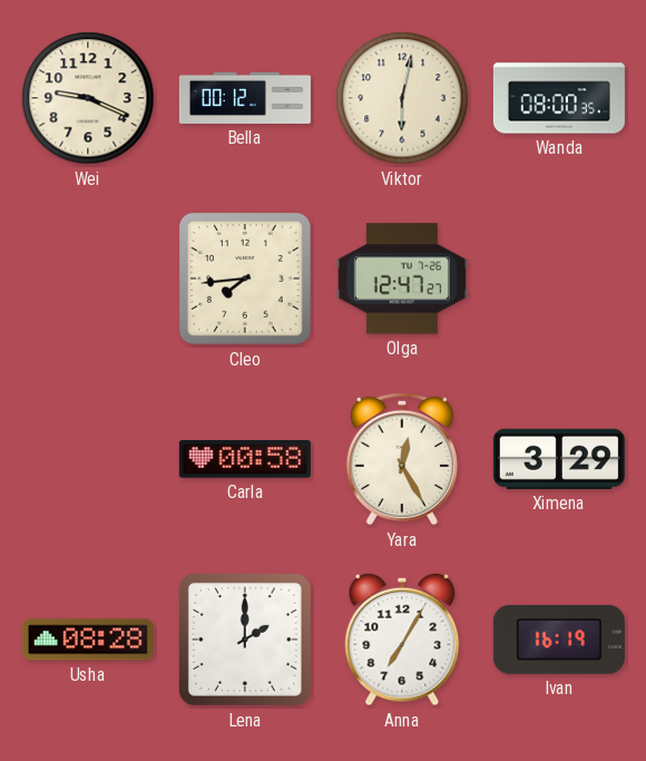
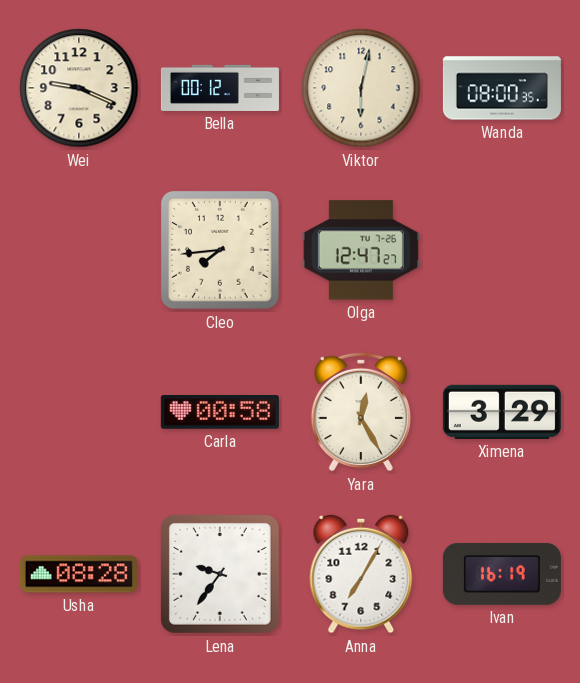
Lena: 2:00 -> 9:36 (220, 574)
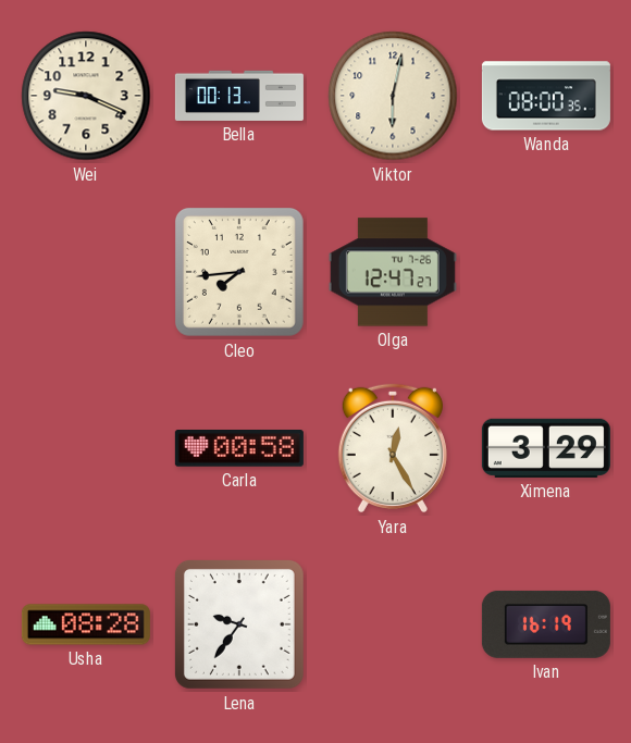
Bella: 00:12 -> 00:13 (239, 96)
Anna: 7:05 -> none (361, 574)
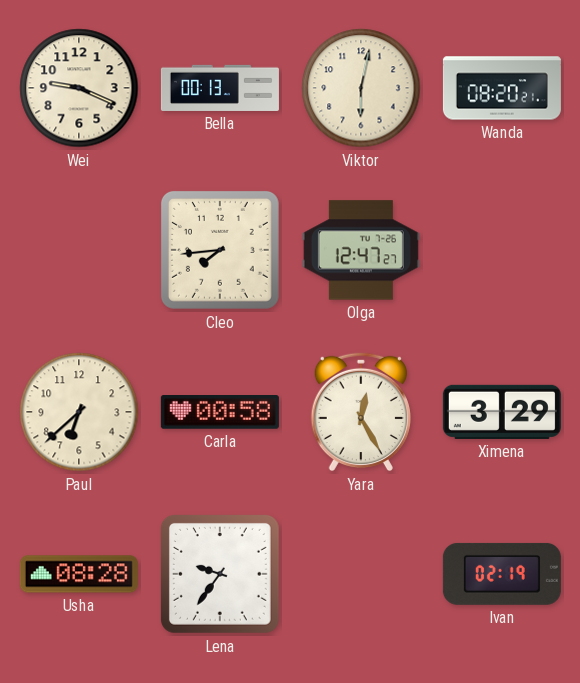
Wanda: 08:00 -> 08:20 (502, 88)
Paul: none -> 6:38 (79, 412)
Ivan: 16:19 -> 02:19 (502, 574)
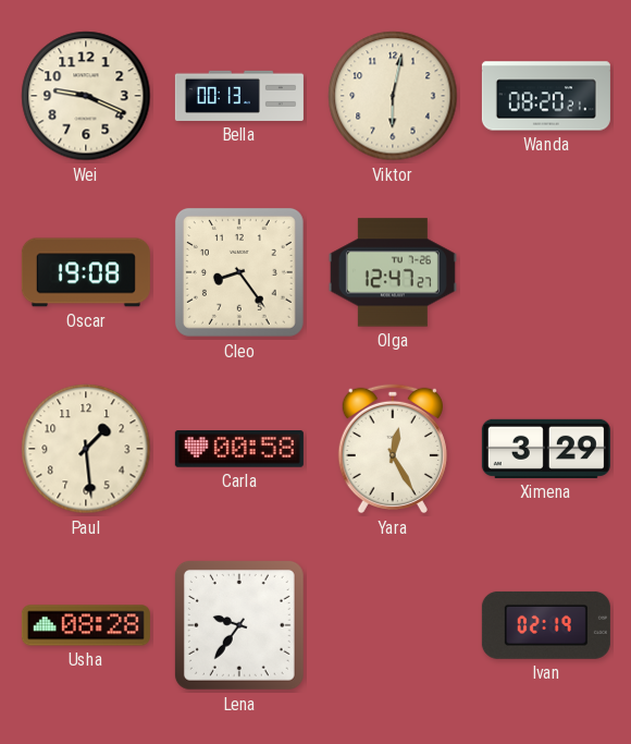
Oscar: none -> 19:08 (86, 272)
Cleo: 7:44 -> 8:24 (239, 272)
Paul: 6:38 -> 1:29 (86, 449)
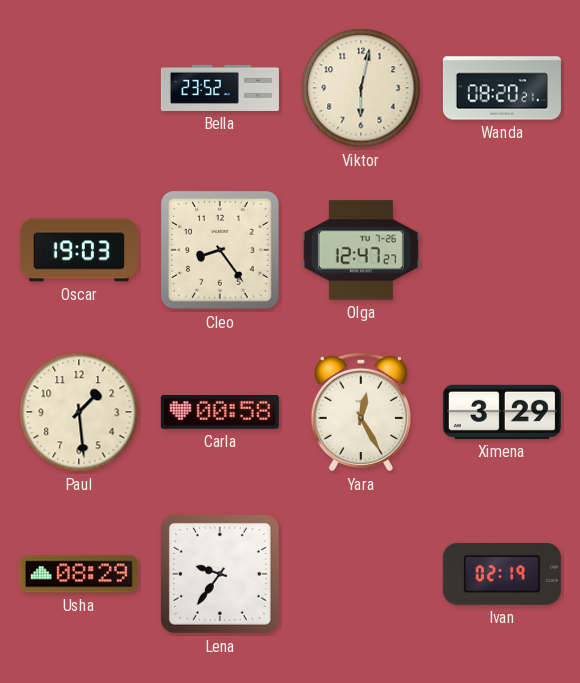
Wei: 9:19 -> none (86, 96)
Bella: 00:13 -> 23:52 (220, 88)
Oscar: 19:08 -> 19:03 (79, 250)
Usha: 08:28 -> 08:29 (79, 574)
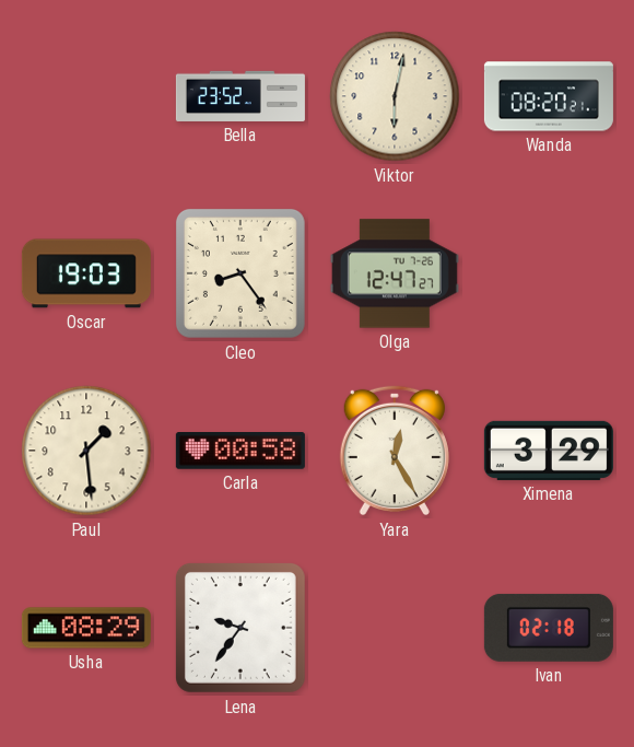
Ivan: 02:19 -> 02:18 (549, 628)
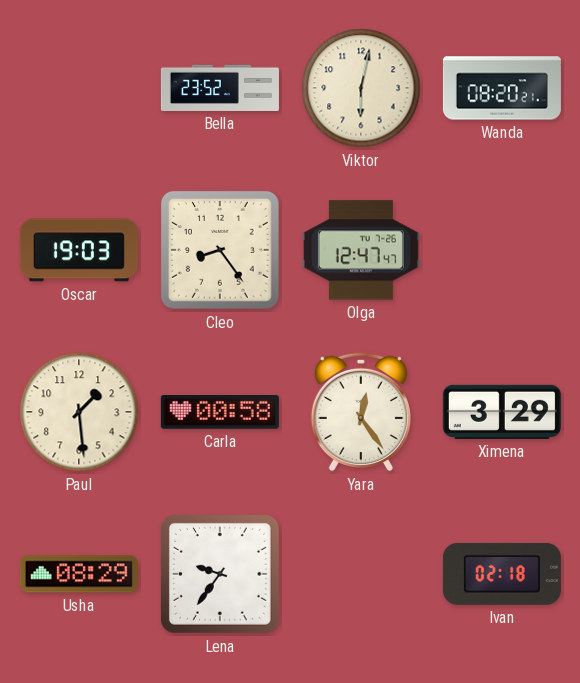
Olga: 12:47:27 -> 12:47:47 (361, 250)
Yara: 12:25 -> 12:24 (361, 412)
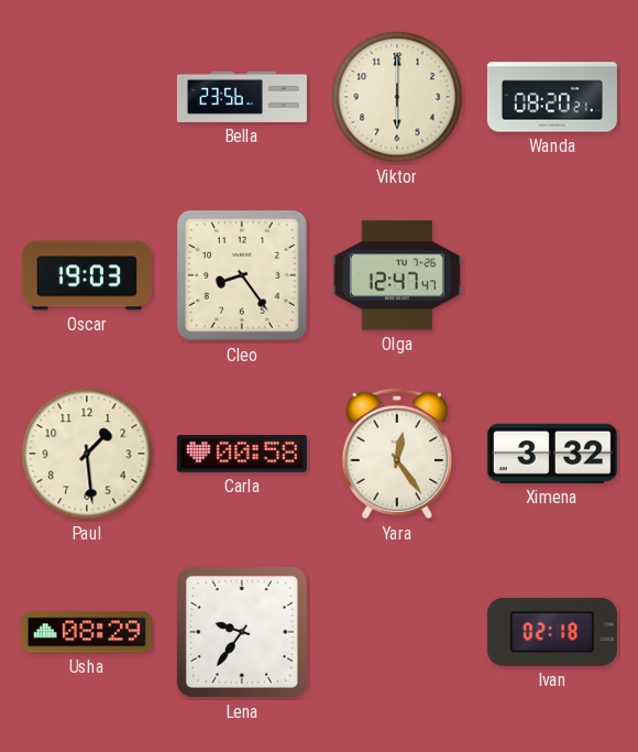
Bella: 23:52 -> 23:56 (242, 97)
Viktor: 6:02 -> 6:00 (397, 97)
Ximena: 3:29 -> 3:32 (552, 454)
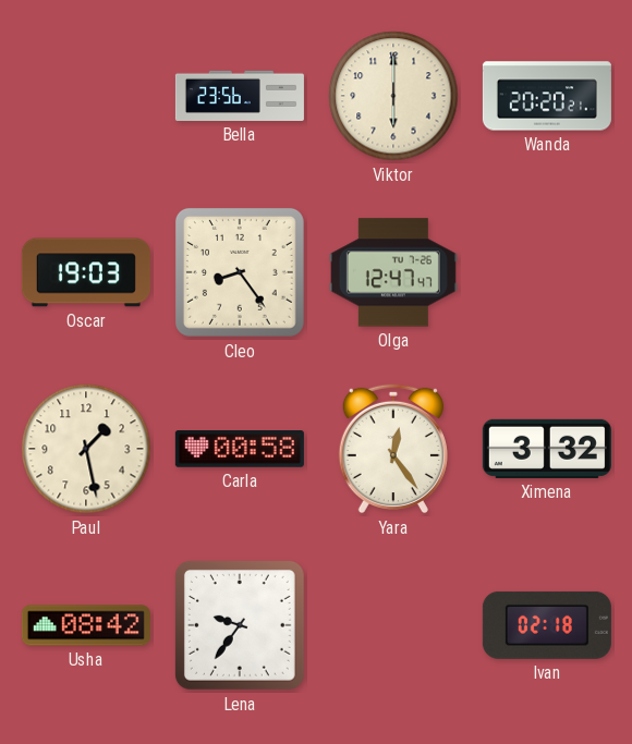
Wanda: 08:20 -> 20:20 (547, 96)
Paul: 1:29 -> 1:28 (86, 449)
Usha: 08:29 -> 08:42 (86, 625)
